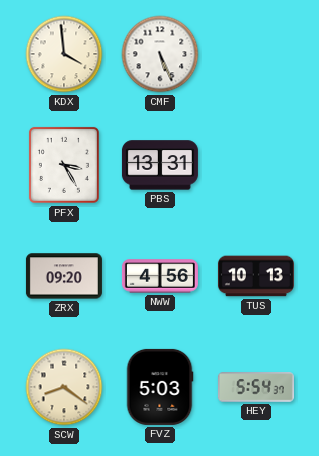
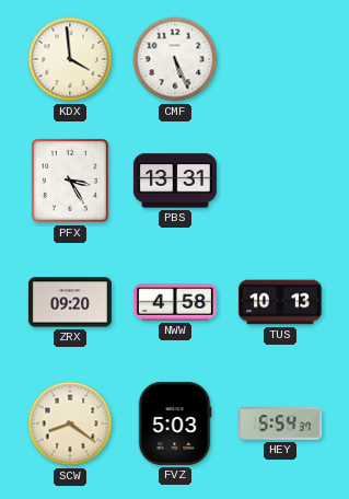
NWW: 4:56 -> 4:58 (175, 302)
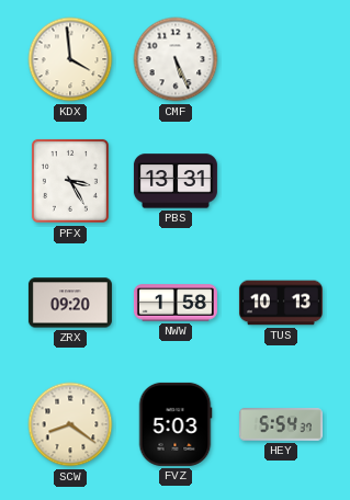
NWW: 4:58 -> 1:58 (176, 303)
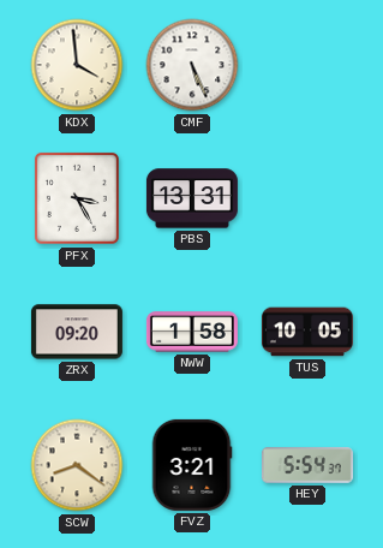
TUS: 10:13 -> 10:05 (307, 332)
FVZ: 5:03 -> 3:21 (192, 465)
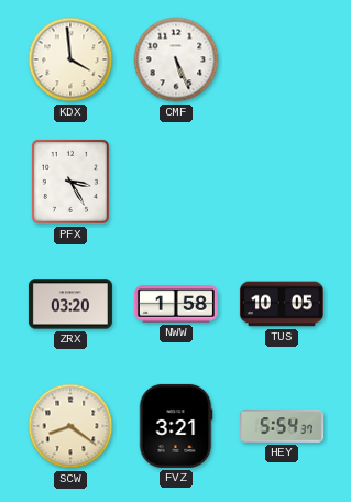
PBS: 13:31 -> none (192, 198)
ZRX: 09:20 -> 03:20 (70, 304)
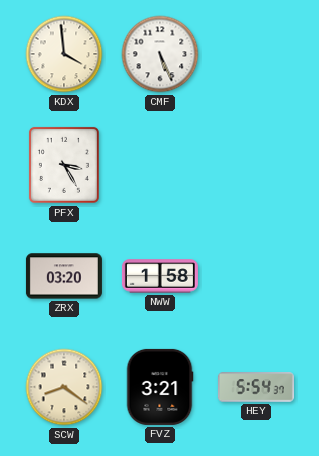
TUS: 10:05 -> none (282, 304)
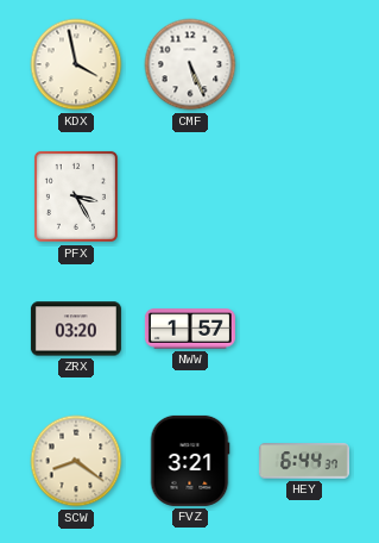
KDX: 3:59 -> 3:58 (76, 64)
NWW: 1:58 -> 1:57 (190, 329)
HEY: 5:54 -> 6:44 (304, 461)
